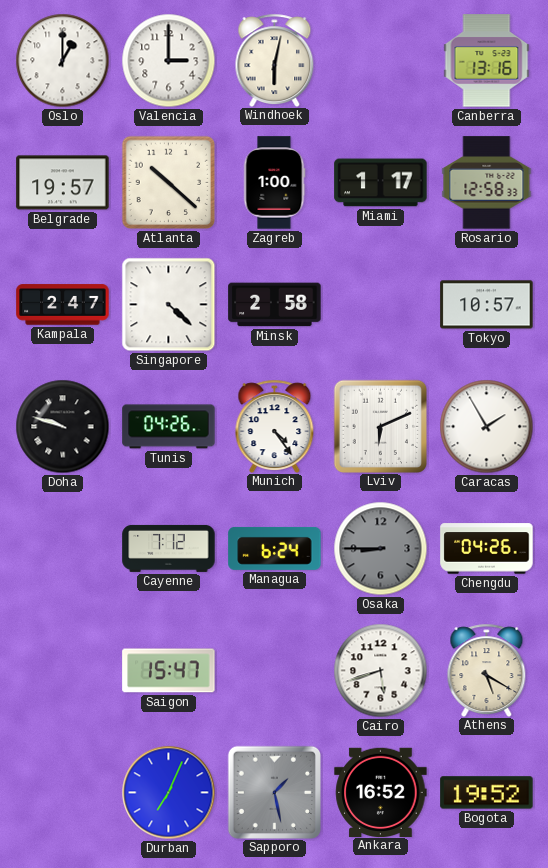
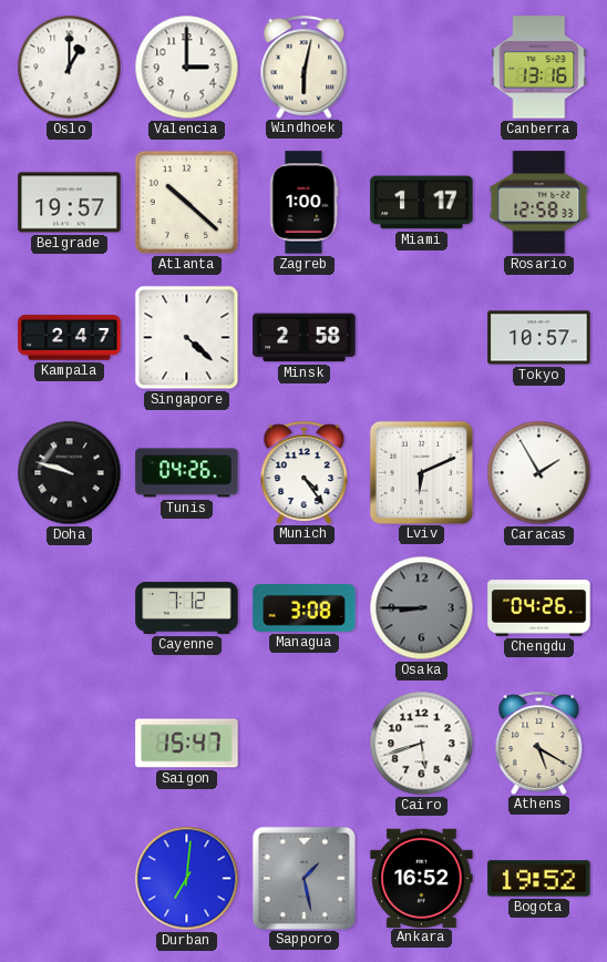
Managua: 6:24 -> 3:08 (305, 607)
Durban: 7:04 -> 7:01 (187, 879)
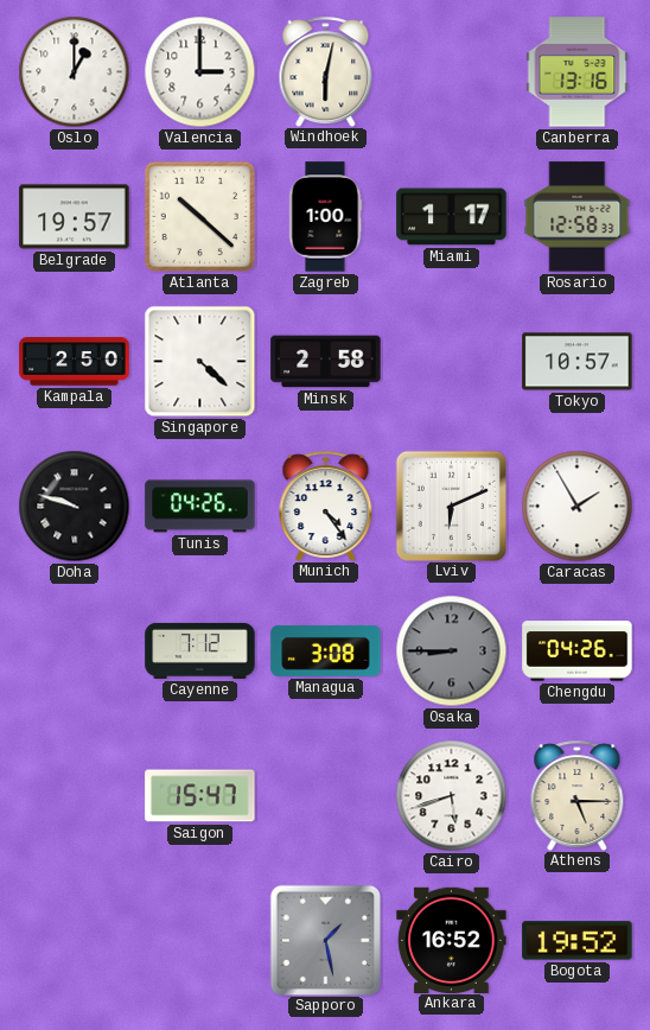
Kampala: 2:47 -> 2:50 (75, 362)
Athens: 5:20 -> 5:15 (578, 795)
Durban: 7:01 -> none (187, 879)
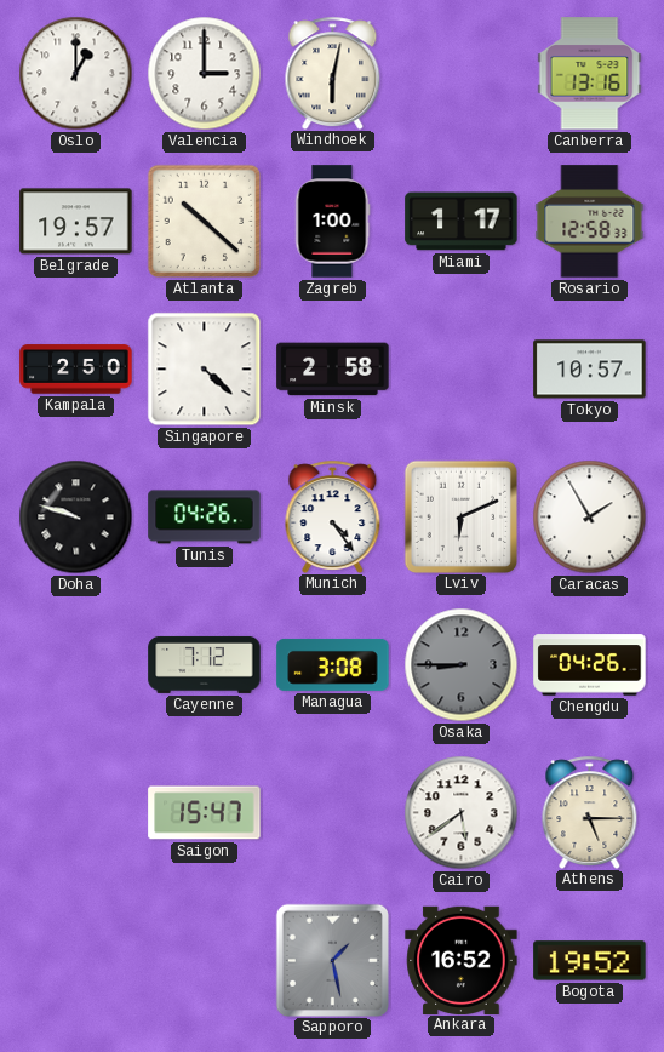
Cairo: 5:42 -> 5:39 (462, 813)
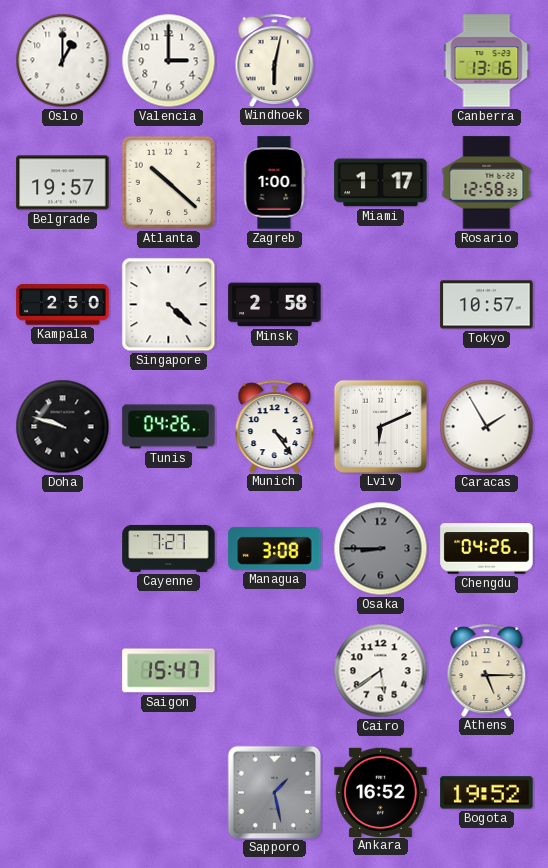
Cayenne: 7:12 -> 7:27 (169, 548)
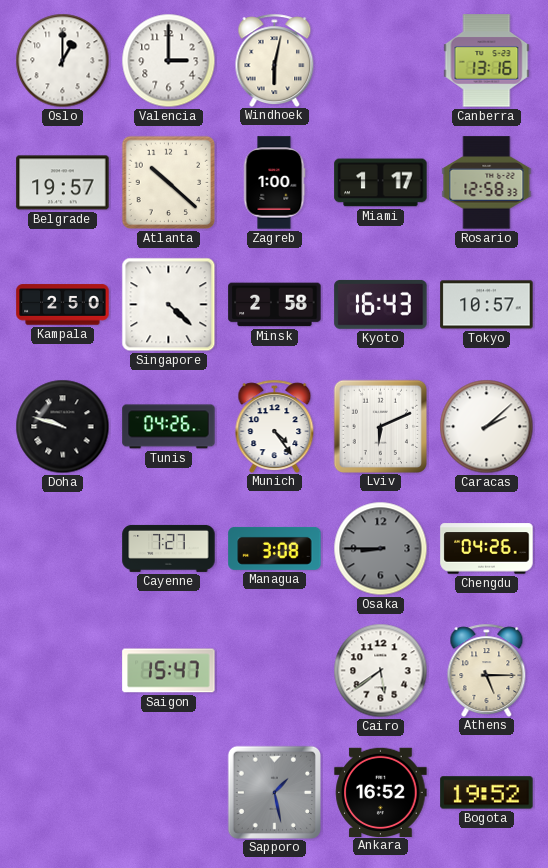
Kyoto: none -> 16:43 (381, 304)
Caracas: 1:55 -> 2:08 (487, 427)
